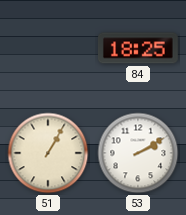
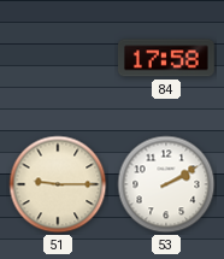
84: 18:25 -> 17:58 (166, 58)
51: 1:05 -> 9:15 (58, 184)
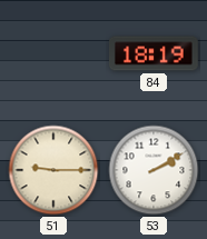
84: 17:58 -> 18:19 (154, 53)
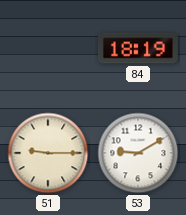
53: 2:10 -> 9:10 (138, 153)
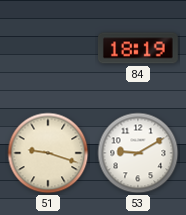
51: 9:15 -> 9:18 (48, 153)
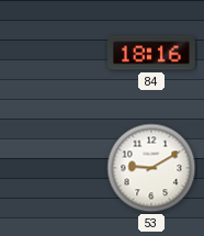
84: 18:19 -> 18:16 (151, 53)
51: 9:18 -> none (48, 153)
